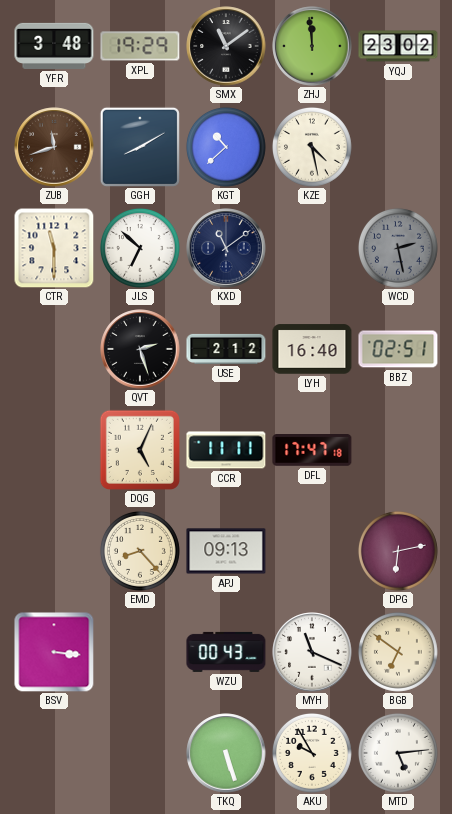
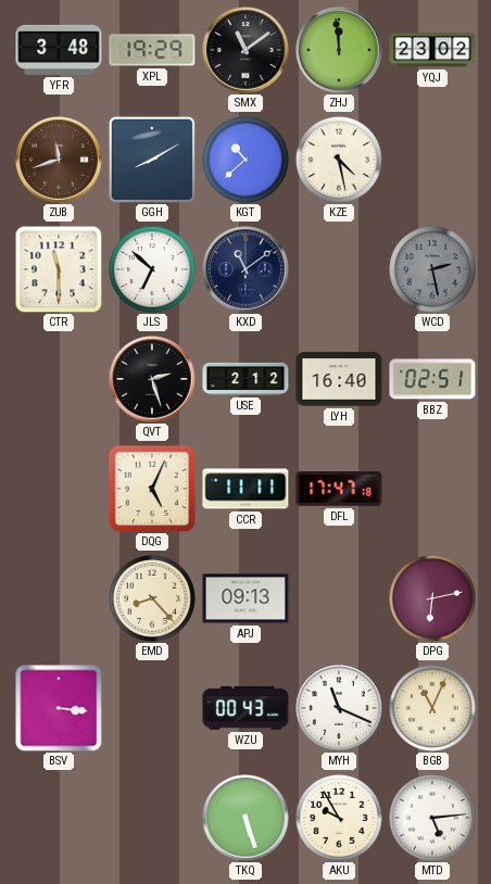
BGB: 6:51 -> 11:04 (432, 708)
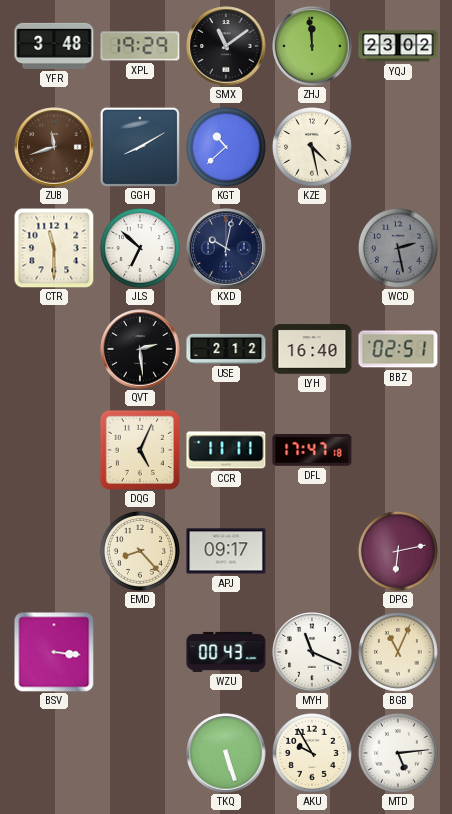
KXD: 11:09 -> 10:02 (226, 248)
QVT: 2:27 -> 2:29 (140, 349)
APJ: 09:13 -> 09:17 (226, 551)
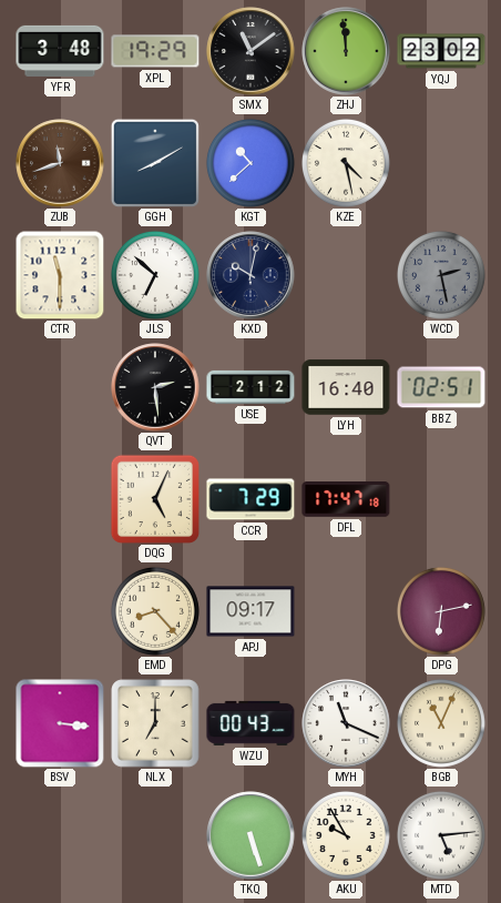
CCR: 11:11 -> 7:29 (250, 499)
NLX: none -> 7:00 (155, 723)
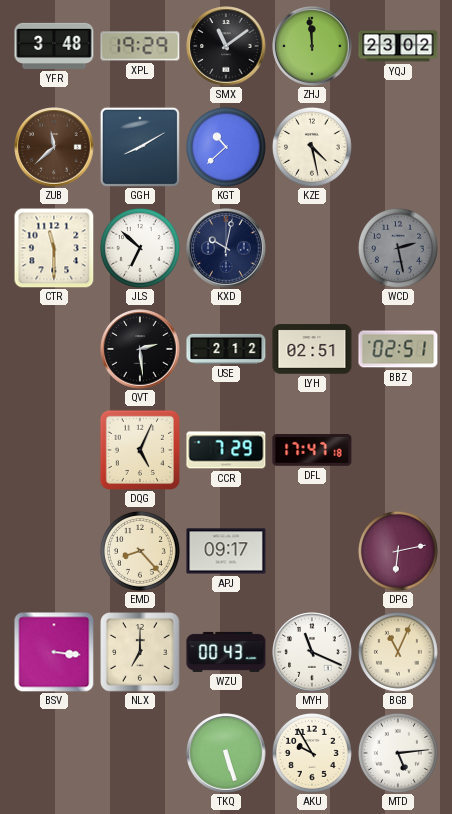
ZUB: 11:42 -> 11:38 (54, 147)
LYH: 16:40 -> 02:51 (312, 349)
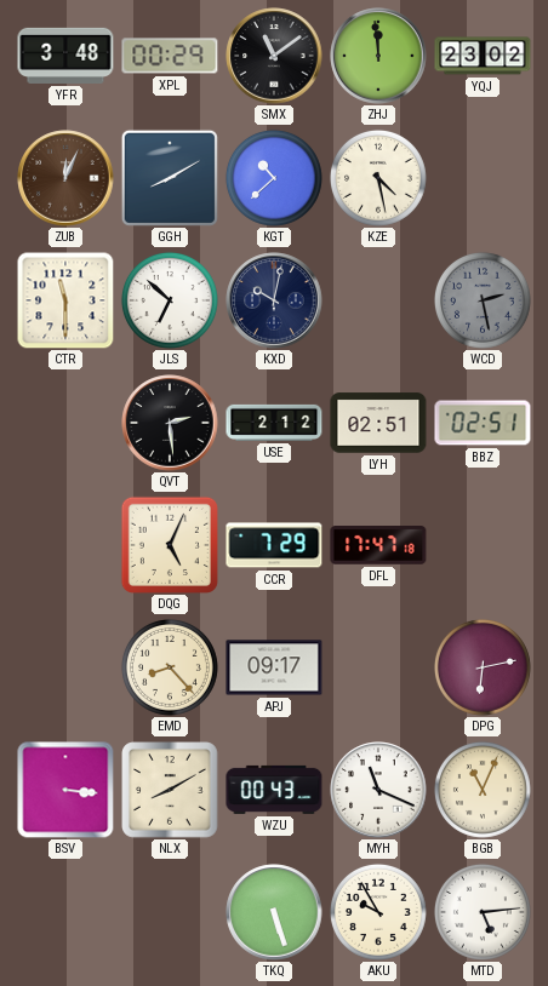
XPL: 19:29 -> 00:29 (170, 56)
ZUB: 11:38 -> 12:04 (65, 178)
NLX: 7:00 -> 8:10 (170, 790)
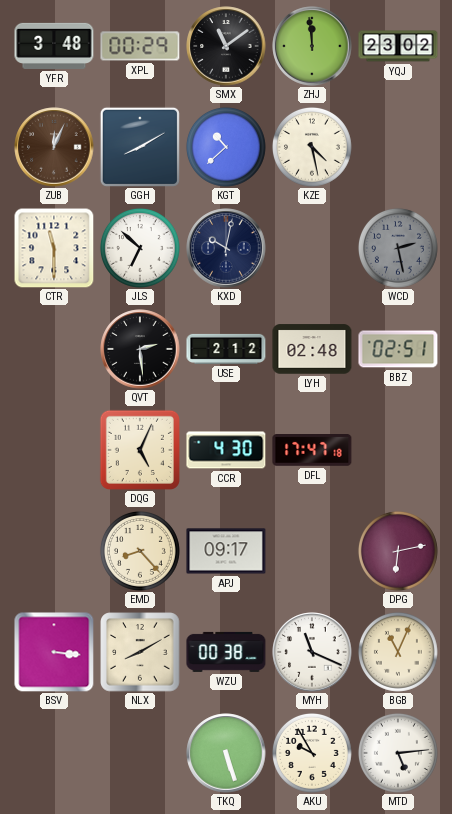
LYH: 02:51 -> 02:48 (312, 349)
CCR: 7:29 -> 4:30 (226, 450)
WZU: 00:43 -> 00:38 (226, 652)
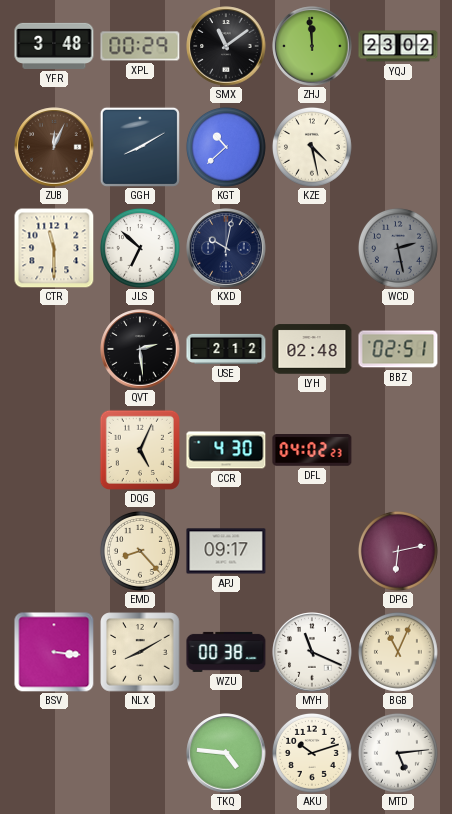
DFL: 17:47 -> 04:02 (312, 451)
TKQ: 5:27 -> 4:46 (226, 753)
AKU: 9:55 -> 10:12 (312, 753)
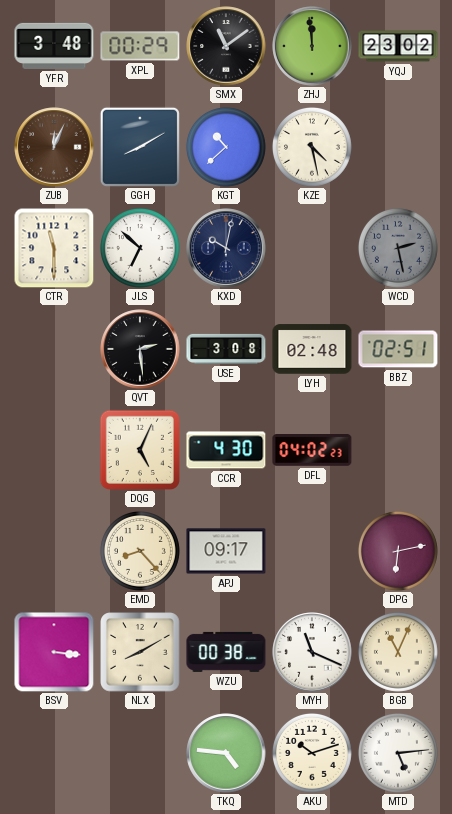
USE: 2:12 -> 3:08 (226, 349)
